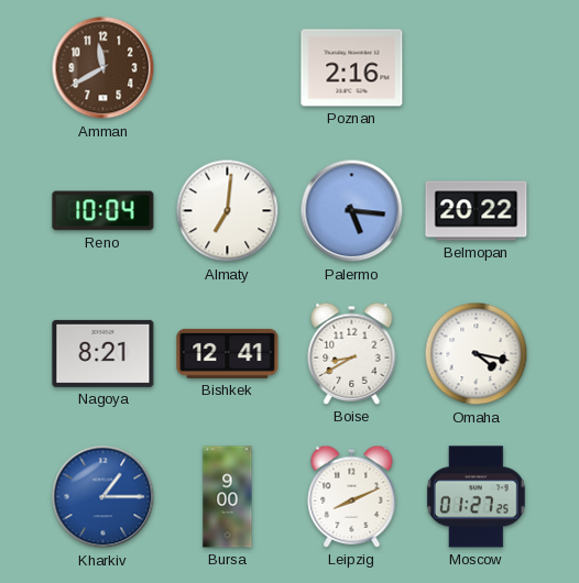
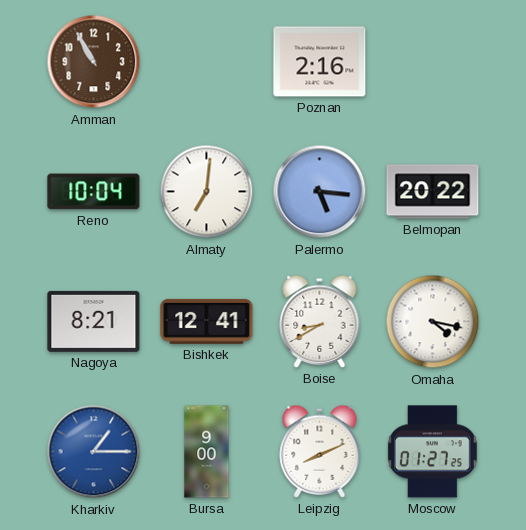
Amman: 11:40 -> 10:55 (94, 62)
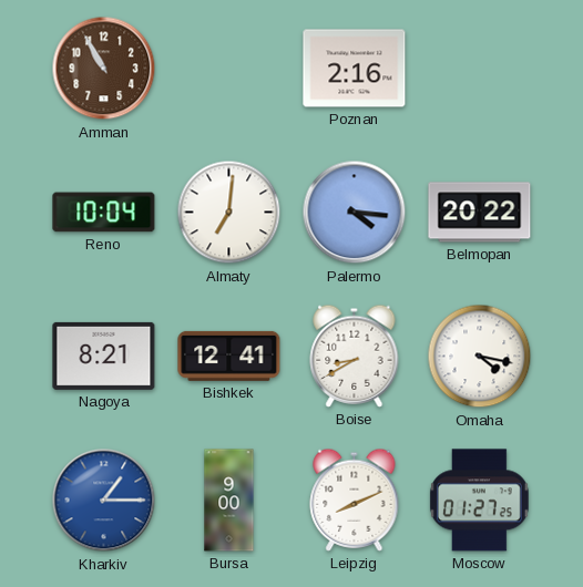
Palermo: 5:16 -> 4:16 (355, 213)
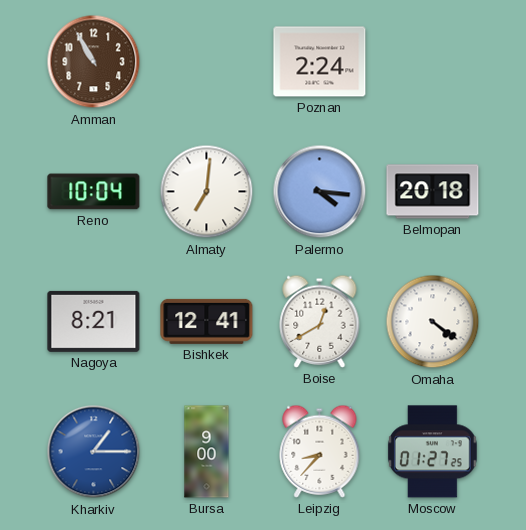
Poznan: 2:16 -> 2:24 (320, 62)
Belmopan: 20:22 -> 20:18 (433, 192)
Boise: 8:40 -> 12:40 (320, 321)
Omaha: 4:17 -> 4:21 (433, 322)
Leipzig: 8:11 -> 8:37 (320, 451)
